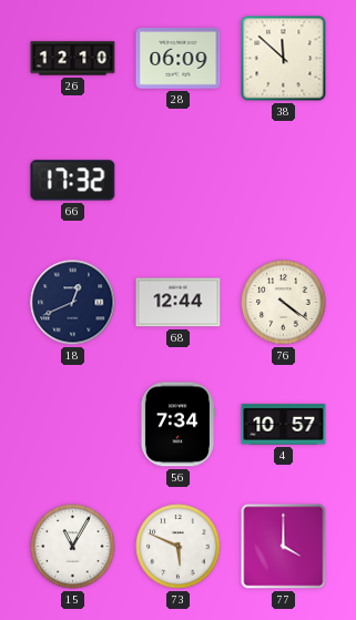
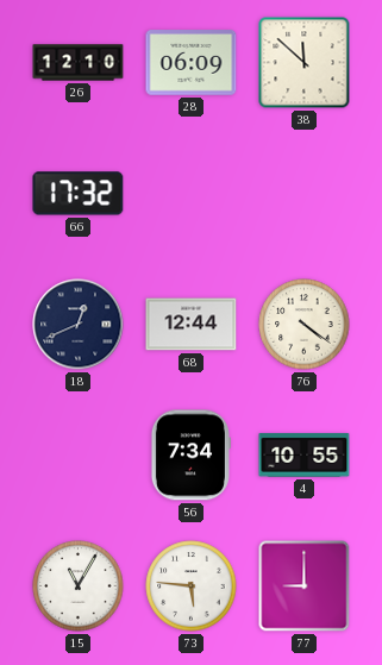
4: 10:57 -> 10:55 (305, 456)
73: 5:49 -> 5:46 (192, 586)
77: 4:00 -> 9:00 (305, 586)
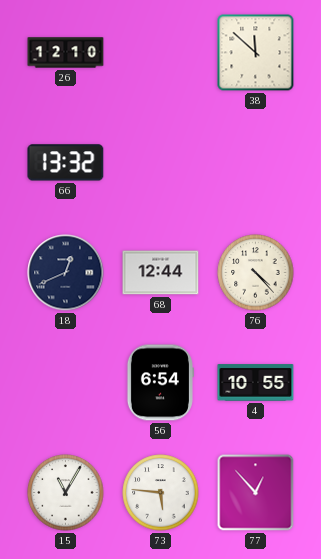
28: 06:09 -> none (192, 63)
66: 17:32 -> 13:32 (66, 163)
76: 4:21 -> 4:23 (256, 273)
56: 7:34 -> 6:54 (160, 383)
77: 9:00 -> 12:53 (256, 493)
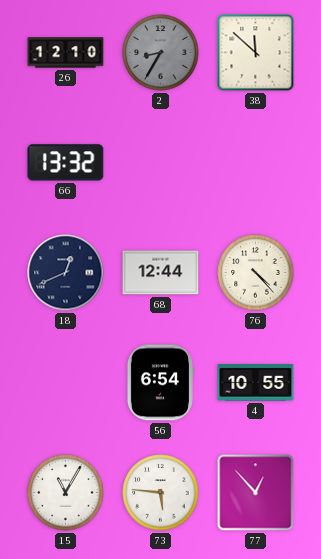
2: none -> 8:35 (161, 53)
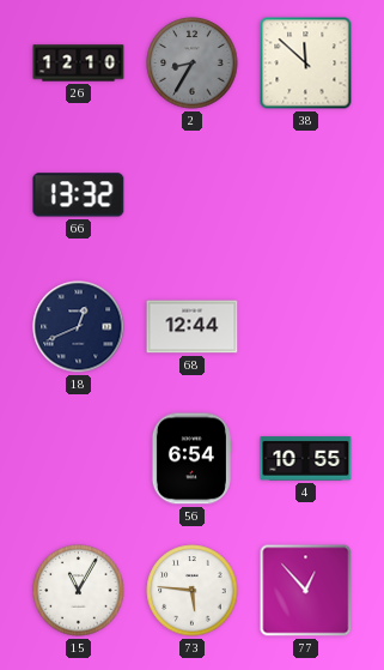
76: 4:23 -> none (256, 273)
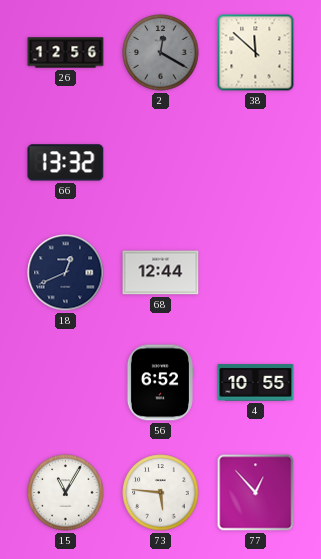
26: 12:10 -> 12:56 (66, 53)
2: 8:35 -> 12:20 (161, 53)
56: 6:54 -> 6:52 (160, 383)
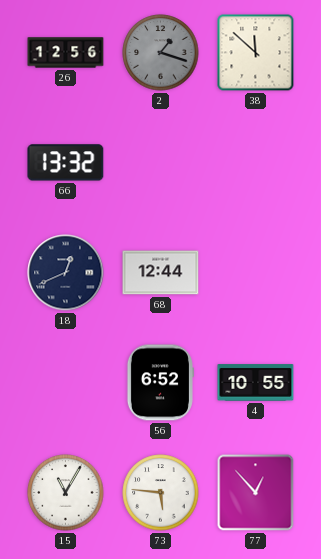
2: 12:20 -> 1:18 (161, 53)
